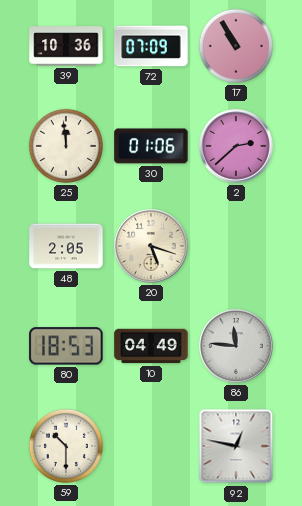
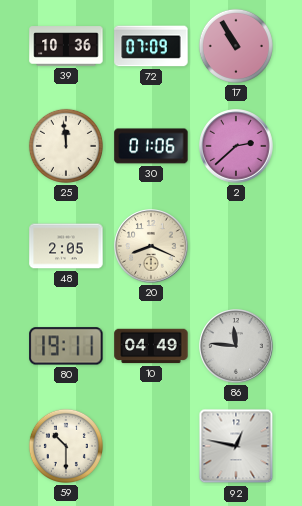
20: 5:18 -> 8:19 (151, 246)
80: 18:53 -> 19:11 (66, 346)
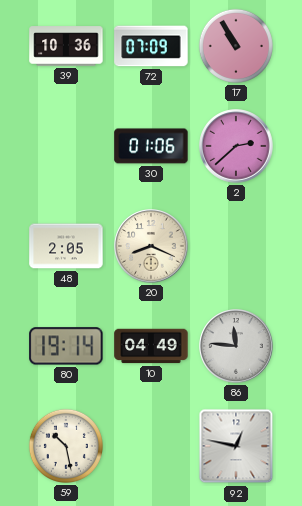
25: 11:59 -> none (66, 146)
80: 19:11 -> 19:14 (66, 346)
59: 10:30 -> 10:28 (66, 446)
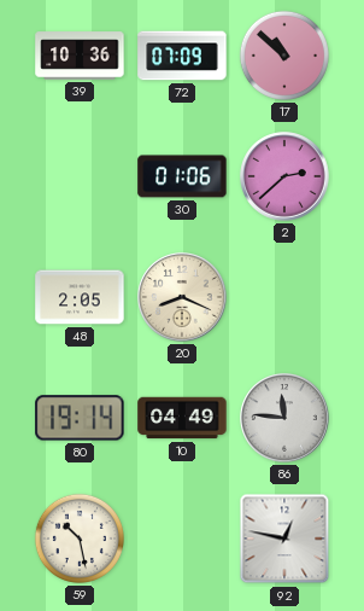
17: 10:55 -> 10:52 (284, 56)
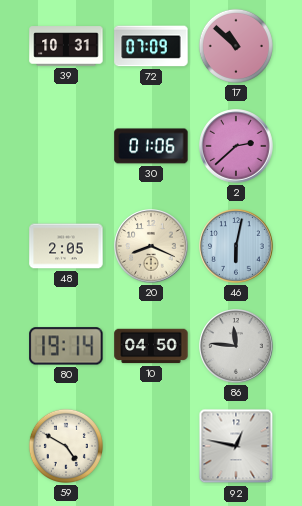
39: 10:36 -> 10:31 (66, 46)
46: none -> 6:02 (236, 246)
10: 04:49 -> 04:50 (151, 346)
59: 10:28 -> 4:50 (66, 446)
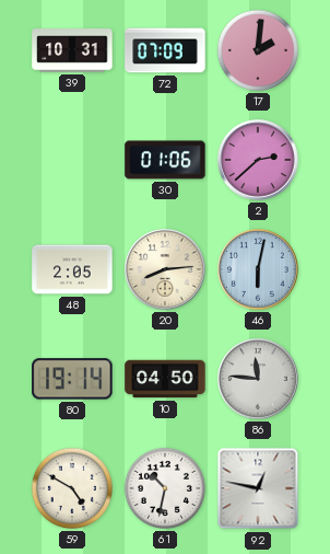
17: 10:52 -> 2:01 (258, 50)
20: 8:19 -> 8:14 (165, 269)
61: none -> 10:32 (165, 488)
